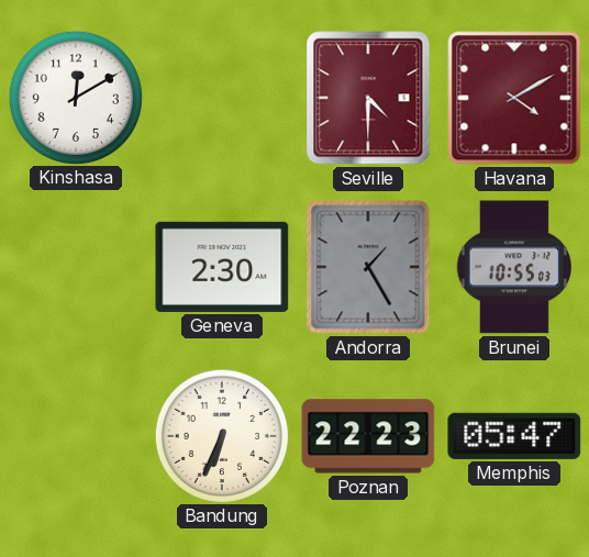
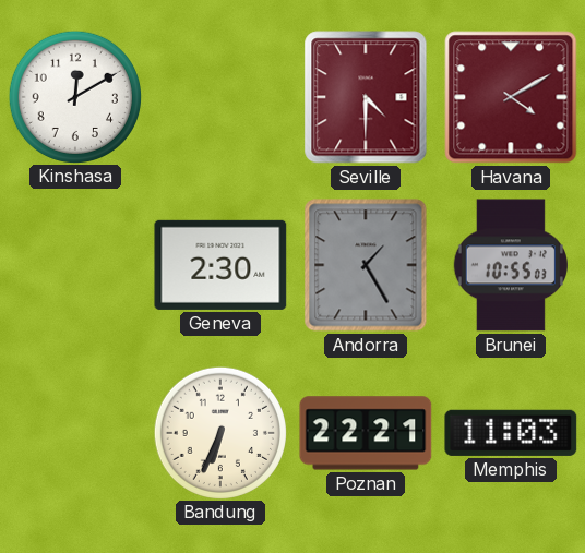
Poznan: 22:23 -> 22:21 (366, 433)
Memphis: 05:47 -> 11:03 (511, 433)
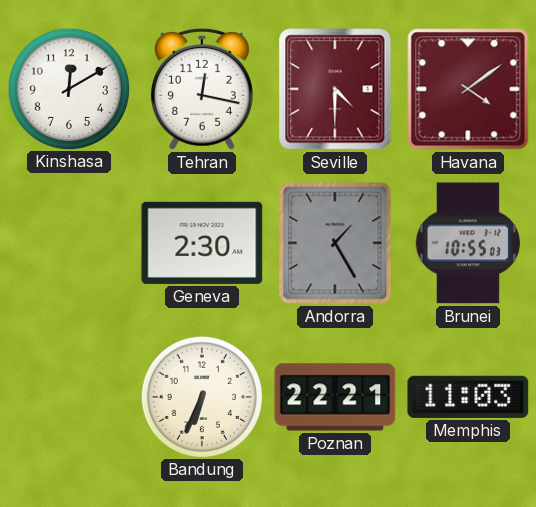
Tehran: none -> 12:17 (202, 89)
Havana: 4:10 -> 4:09 (468, 89)
